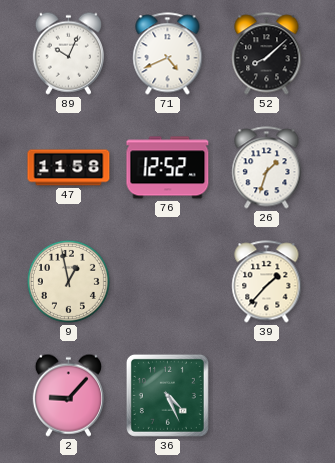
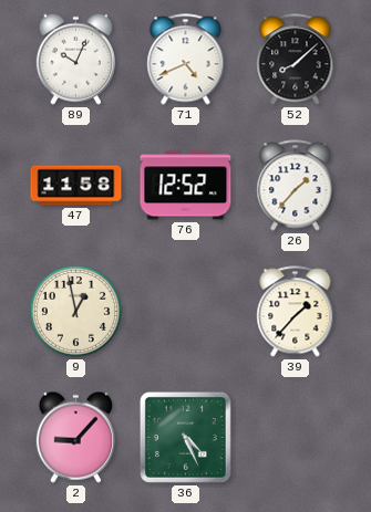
26: 1:33 -> 1:37 (296, 186)
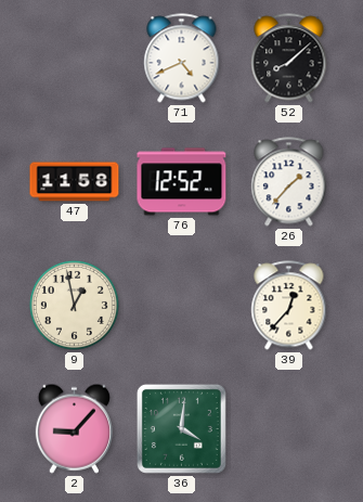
89: 10:04 -> none (75, 59)
39: 1:37 -> 12:37 (289, 306)
36: 4:26 -> 4:01 (181, 428)
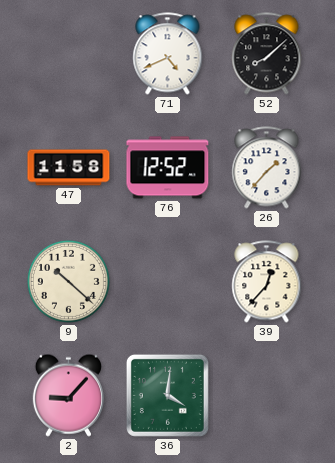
9: 12:58 -> 10:22 (68, 281)
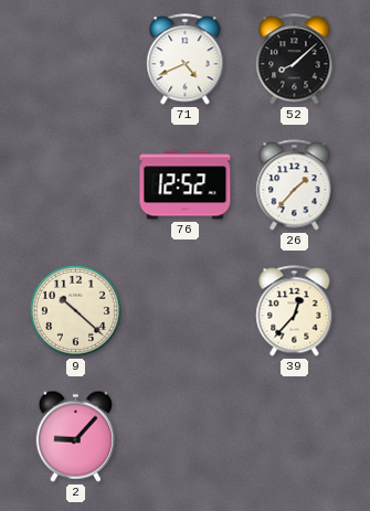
47: 11:58 -> none (69, 168)
36: 4:01 -> none (167, 395)
